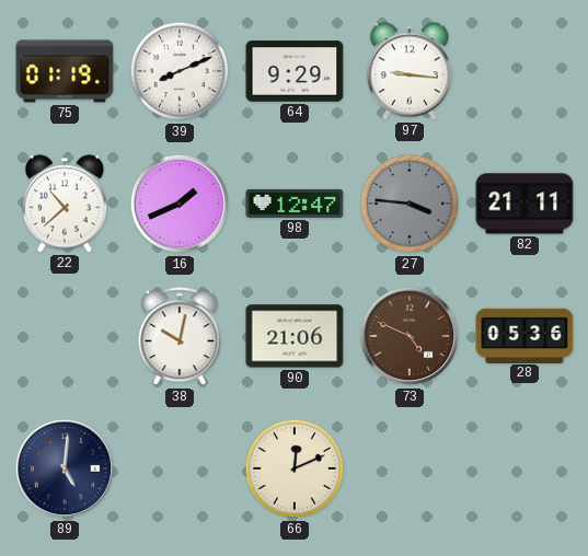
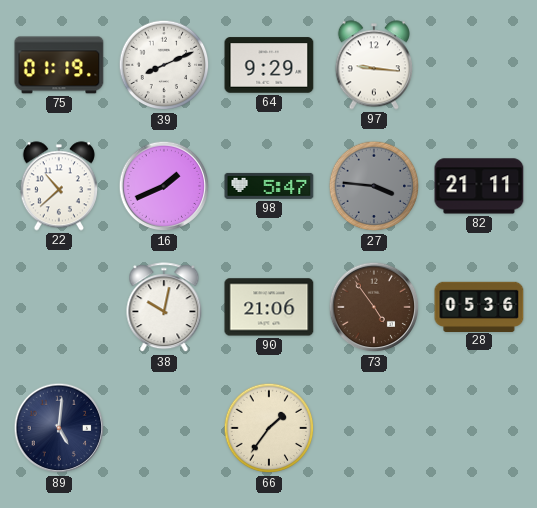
98: 12:47 -> 5:47 (269, 186)
73: 4:49 -> 4:54 (374, 307)
66: 12:11 -> 1:36 (269, 428)
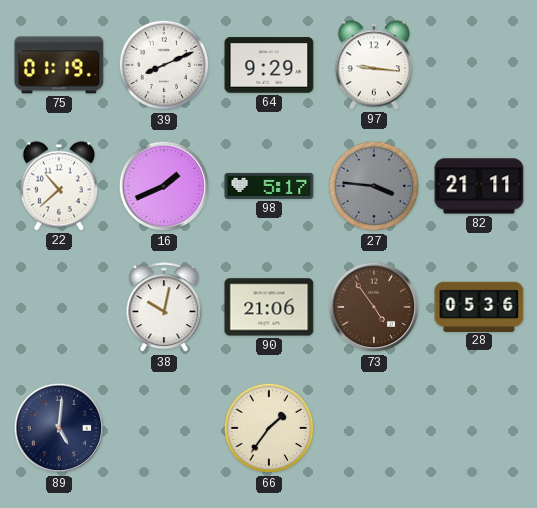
98: 5:47 -> 5:17 (269, 186)
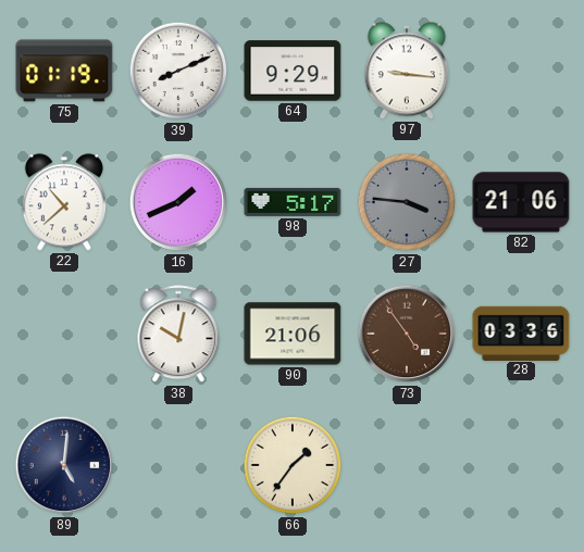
82: 21:11 -> 21:06 (521, 202)
28: 05:36 -> 03:36 (521, 333)
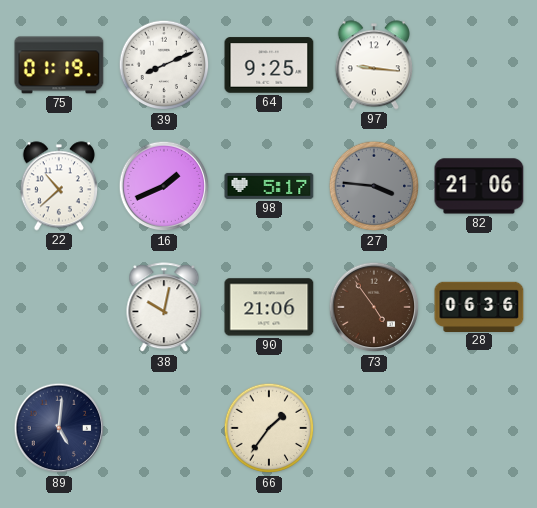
64: 9:29 -> 9:25 (269, 65)
28: 03:36 -> 06:36 (479, 306)
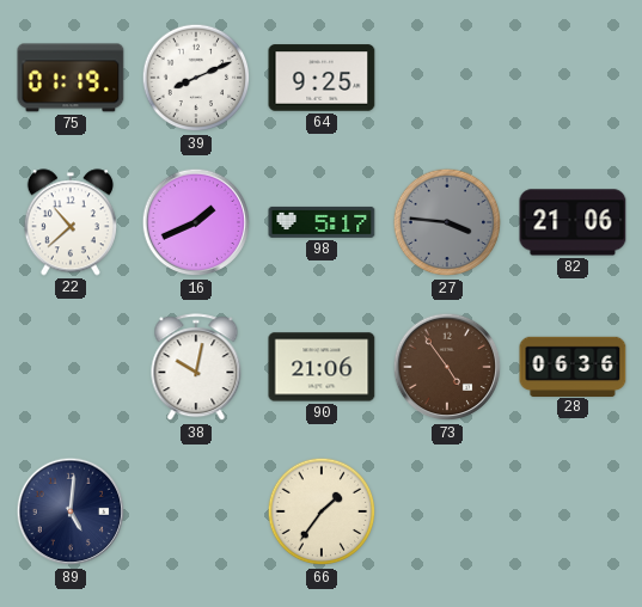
97: 9:16 -> none (374, 65)
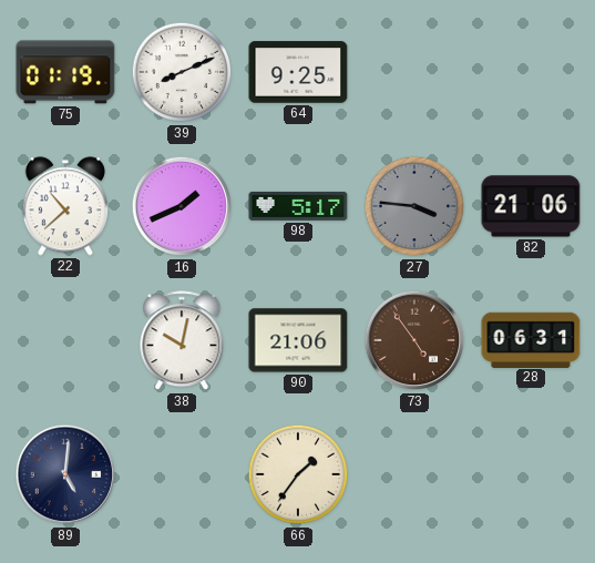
28: 06:36 -> 06:31 (531, 339)
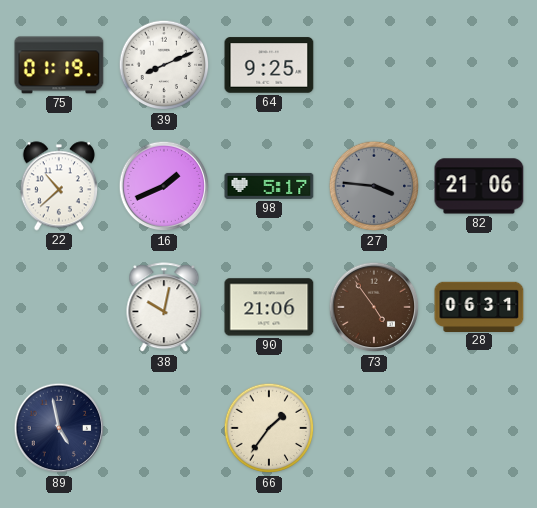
89: 5:01 -> 4:58 (59, 428)
